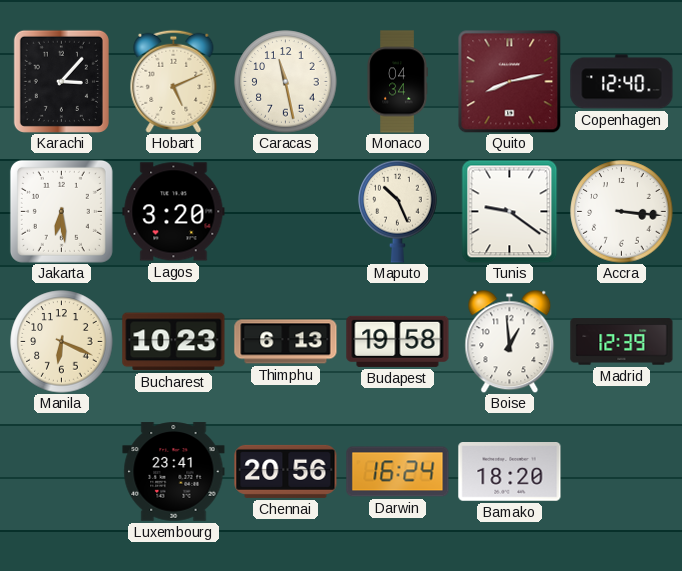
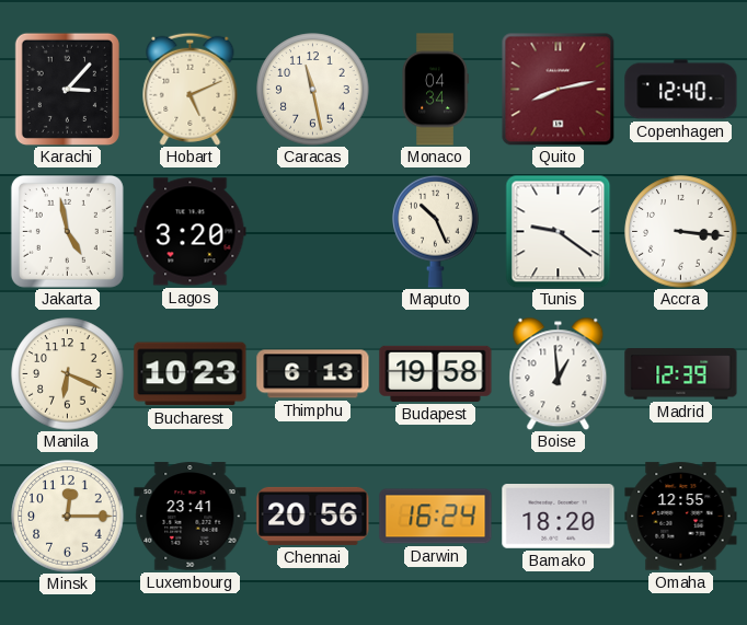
Jakarta: 6:29 -> 4:58 (67, 231)
Minsk: none -> 12:15 (68, 517)
Omaha: none -> 12:55 (681, 517)
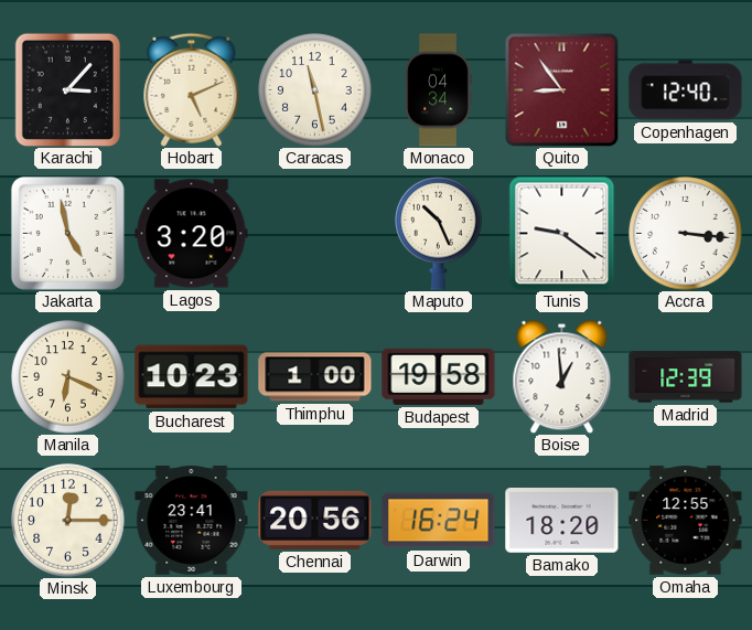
Quito: 8:13 -> 8:54 (561, 89)
Thimphu: 6:13 -> 1:00 (315, 377)
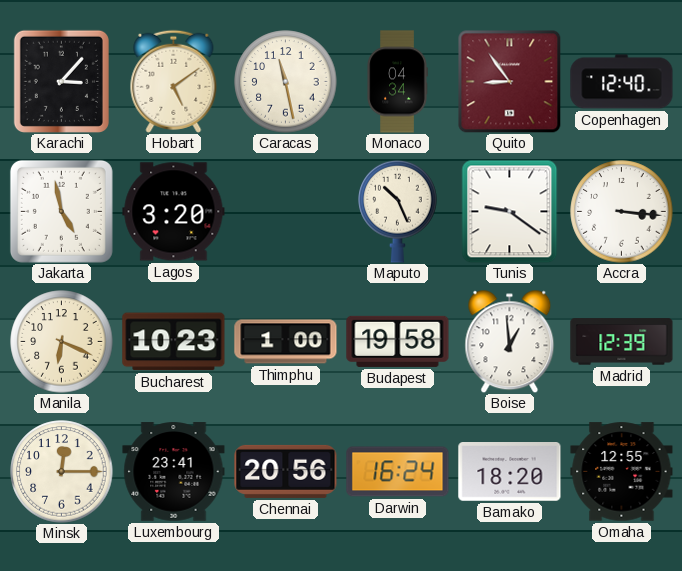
Hobart: 5:11 -> 5:09 (174, 81)
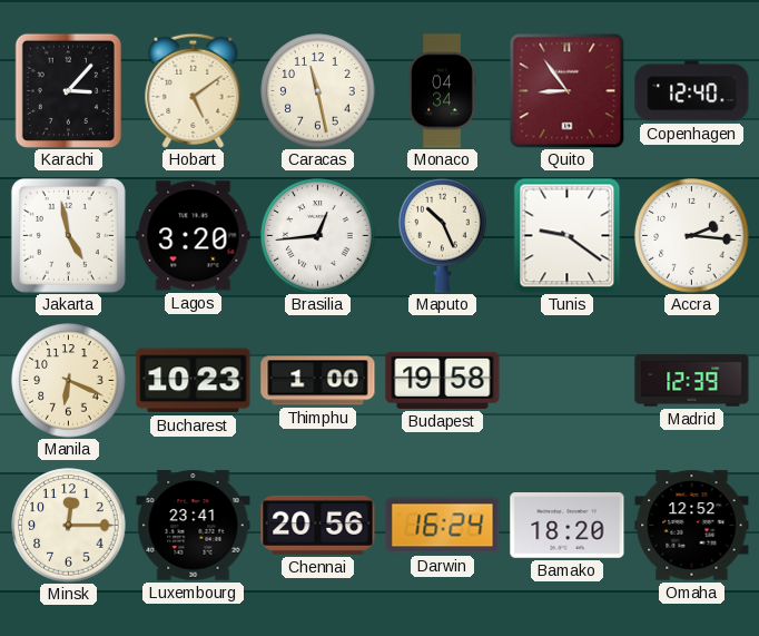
Brasilia: none -> 12:44 (318, 236)
Accra: 3:16 -> 2:16 (692, 236)
Boise: 12:59 -> none (510, 341)
Omaha: 12:55 -> 12:52 (692, 526)
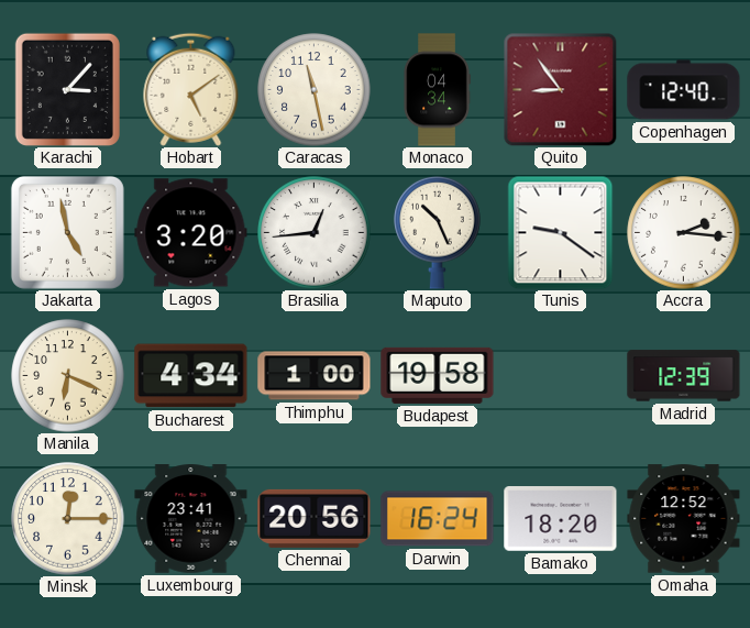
Bucharest: 10:23 -> 4:34 (191, 376)
